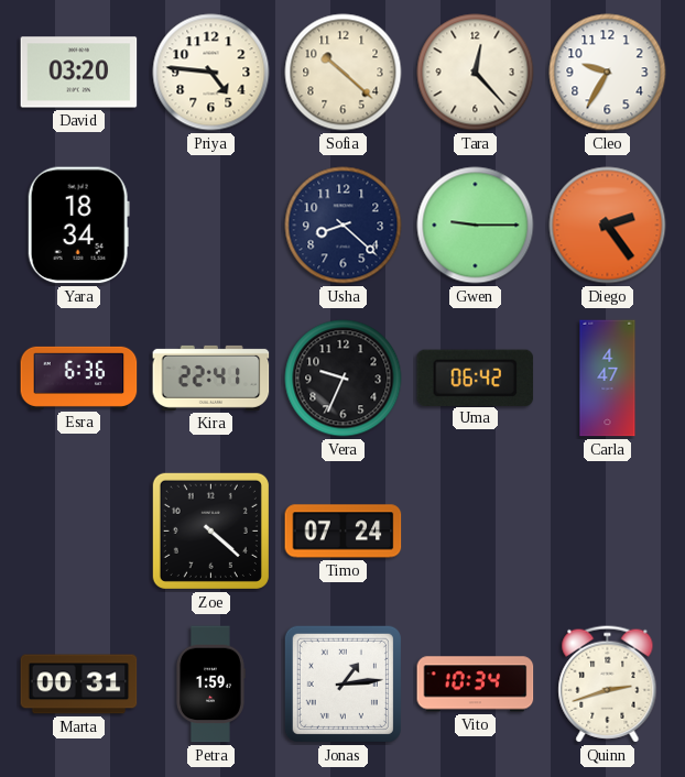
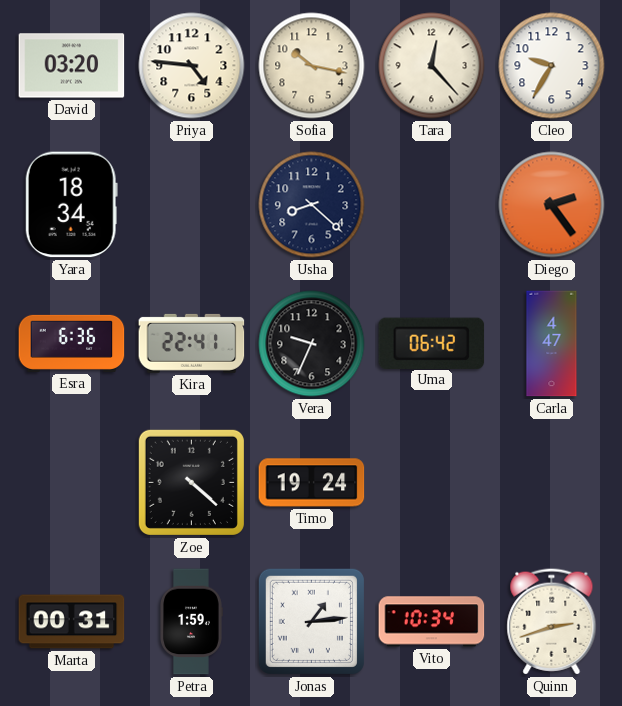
Sofia: 10:22 -> 10:17 (312, 66)
Gwen: 9:15 -> none (476, 226)
Timo: 07:24 -> 19:24 (312, 483)
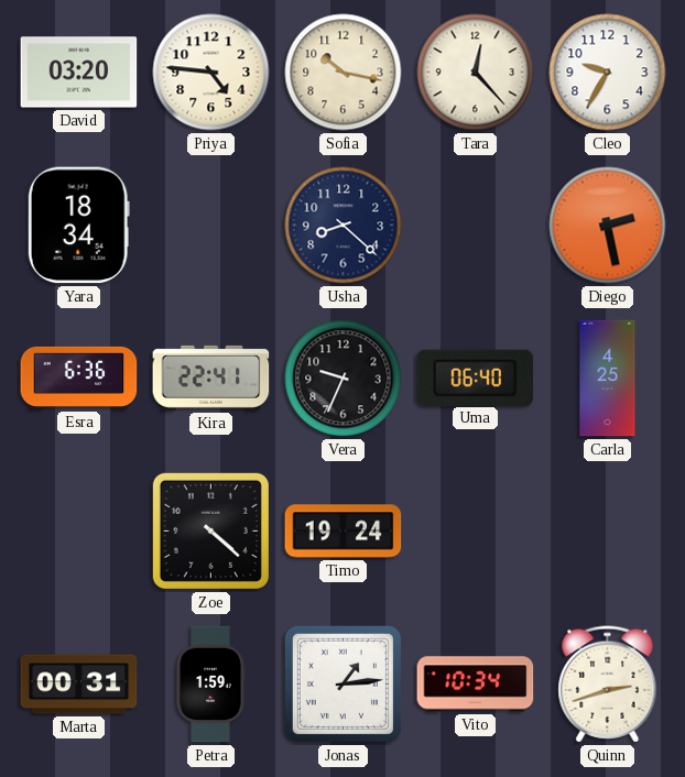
Diego: 2:24 -> 2:28 (608, 226)
Uma: 06:42 -> 06:40 (476, 377)
Carla: 4:47 -> 4:25 (608, 379)
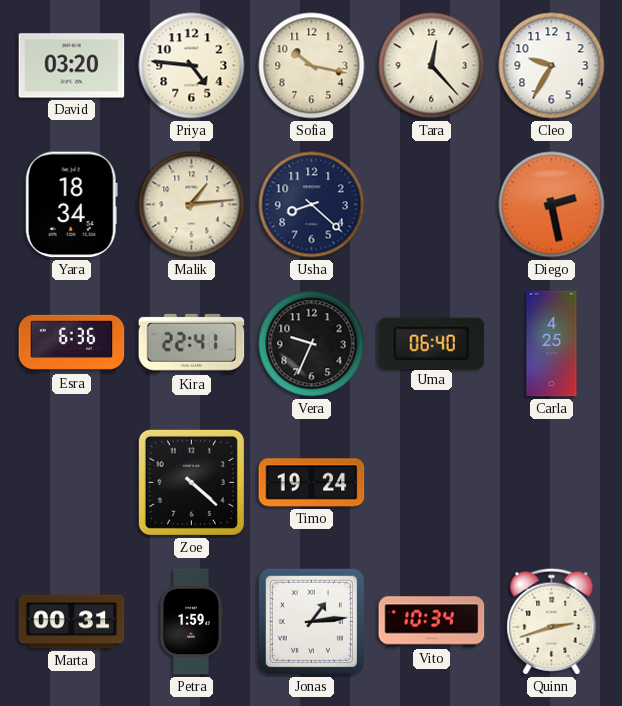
Malik: none -> 1:14 (192, 205)
